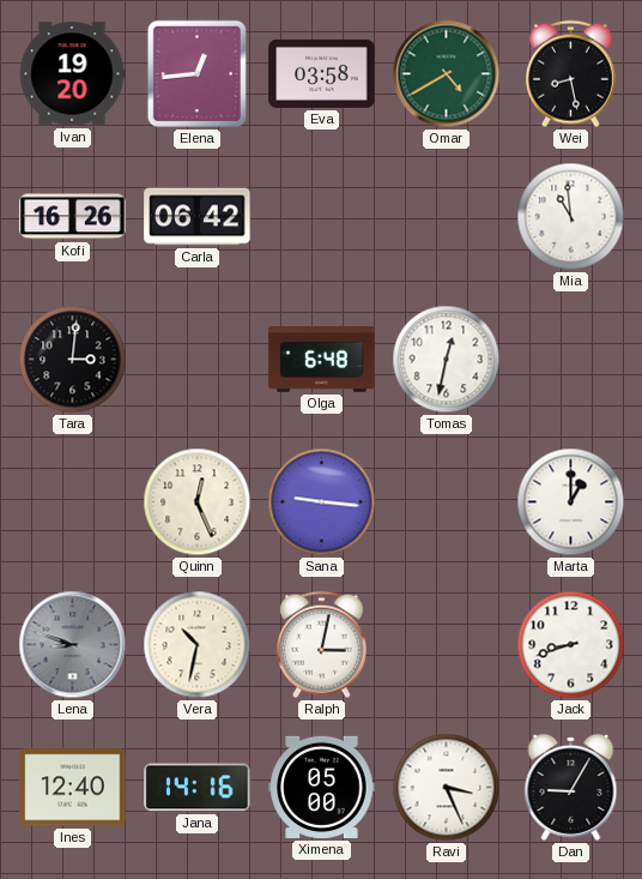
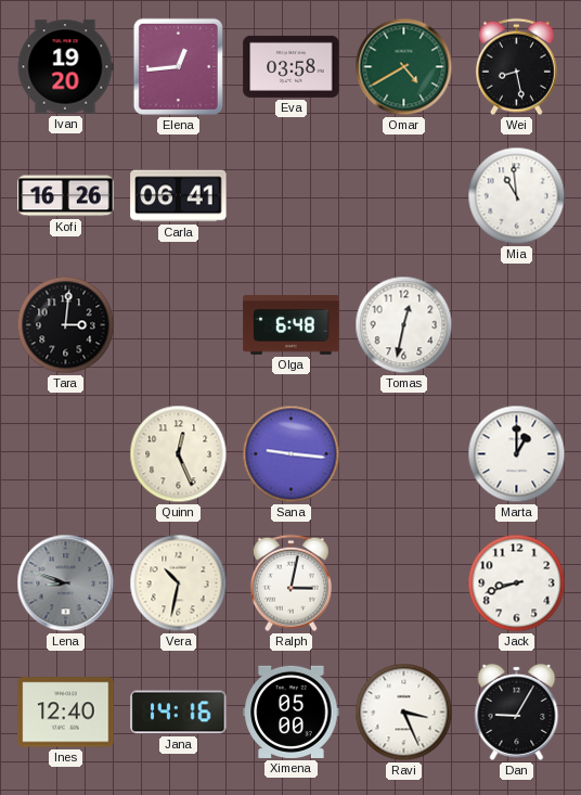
Carla: 06:42 -> 06:41 (179, 196)
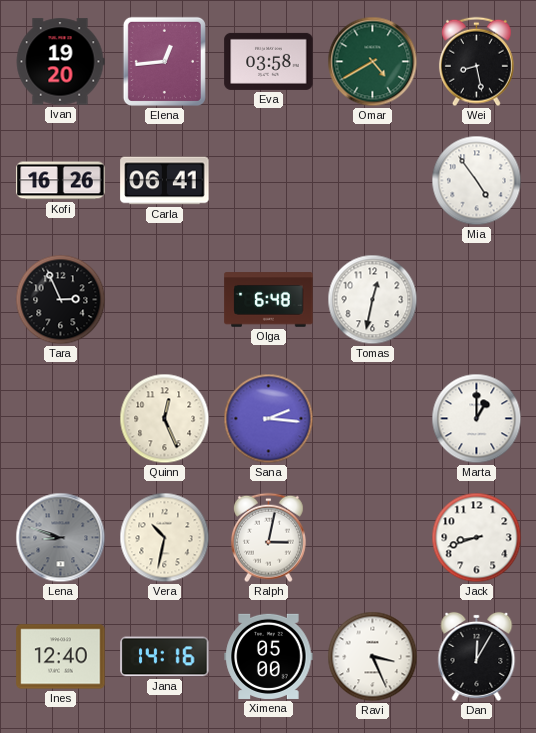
Mia: 10:59 -> 4:54 (477, 181)
Tara: 3:01 -> 2:56 (61, 300)
Sana: 9:16 -> 2:16 (269, 419)
Dan: 9:05 -> 12:05 (477, 656)
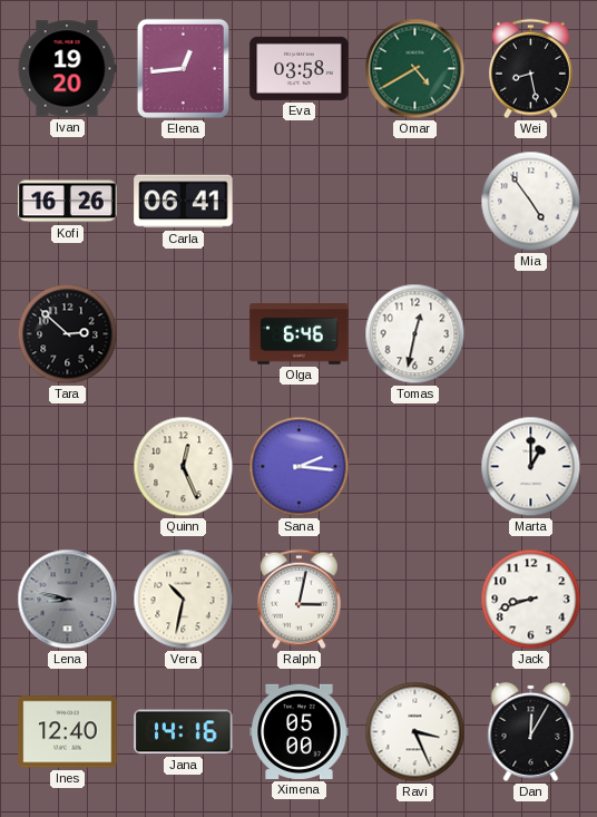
Tara: 2:56 -> 2:52 (68, 334)
Olga: 6:48 -> 6:46 (300, 334)
Lena: 8:48 -> 8:47 (68, 600)
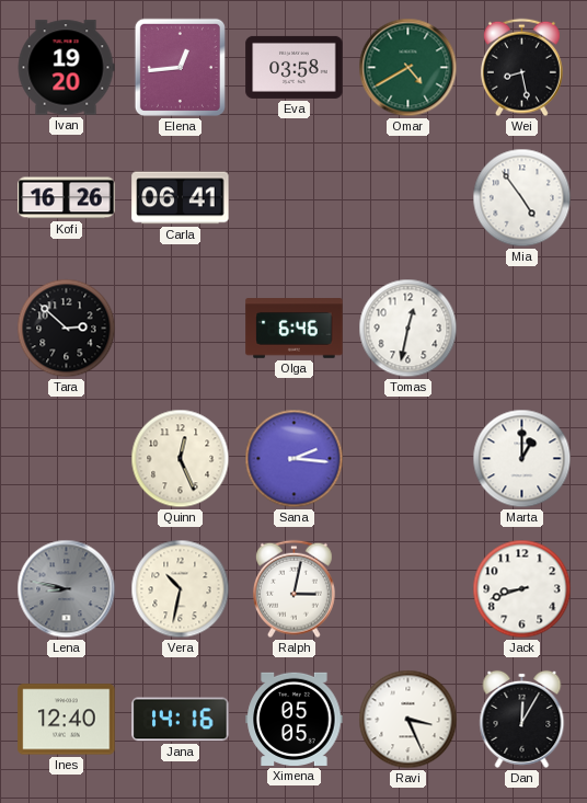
Ximena: 05:00 -> 05:05 (295, 719)
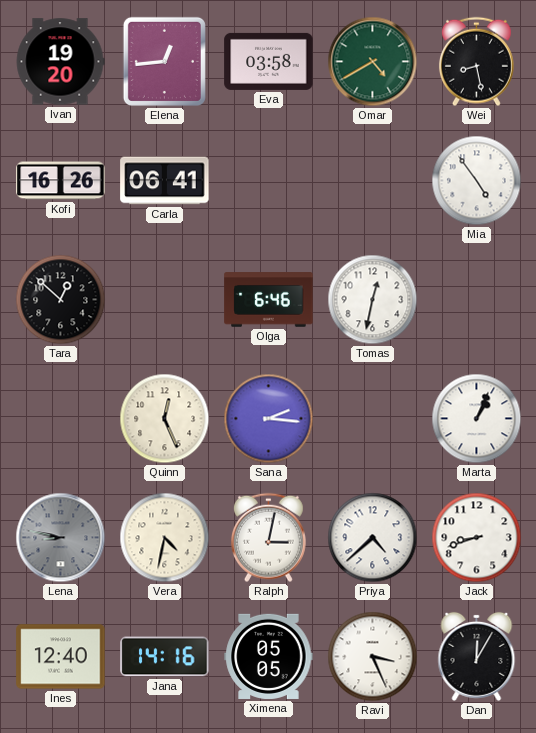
Tara: 2:52 -> 12:52 (61, 300)
Marta: 1:00 -> 1:04 (477, 419)
Vera: 10:32 -> 4:32 (165, 538)
Priya: none -> 4:38 (373, 538)
